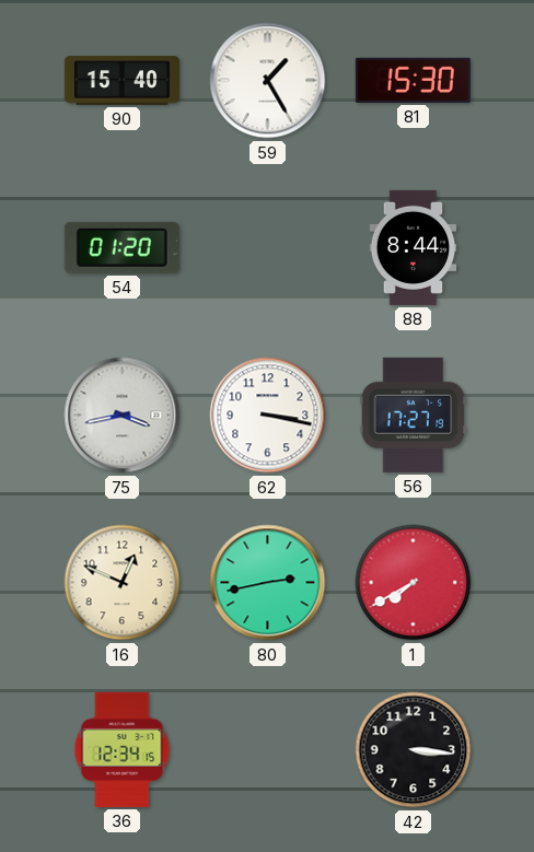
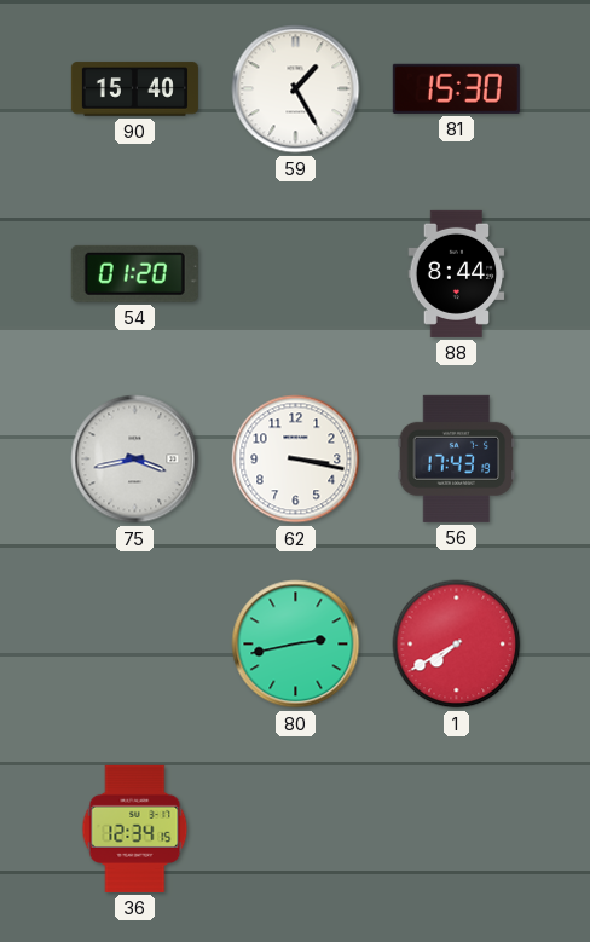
56: 17:27 -> 17:43 (457, 458)
16: 12:49 -> none (123, 583)
42: 3:16 -> none (414, 750)
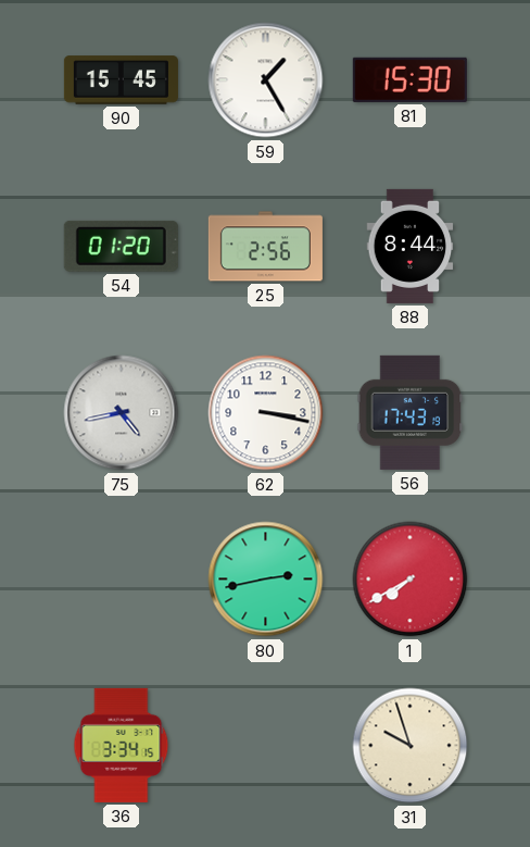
90: 15:40 -> 15:45 (121, 80)
25: none -> 2:56 (265, 247)
75: 3:43 -> 4:43 (122, 413)
36: 12:34 -> 3:34 (122, 745)
31: none -> 9:57 (411, 746)
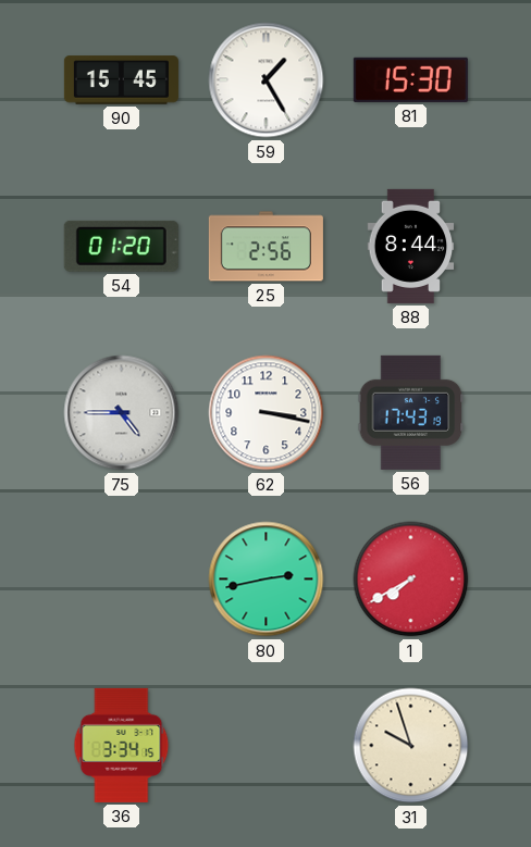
75: 4:43 -> 4:45 (122, 413)
